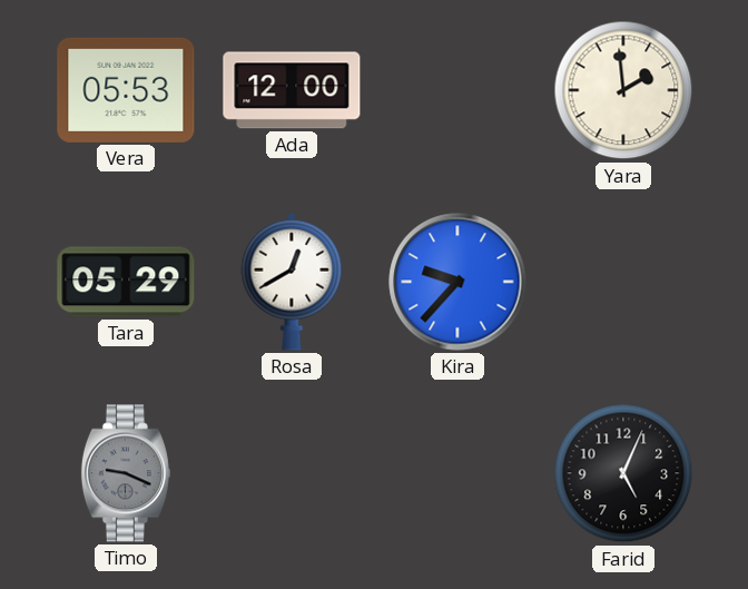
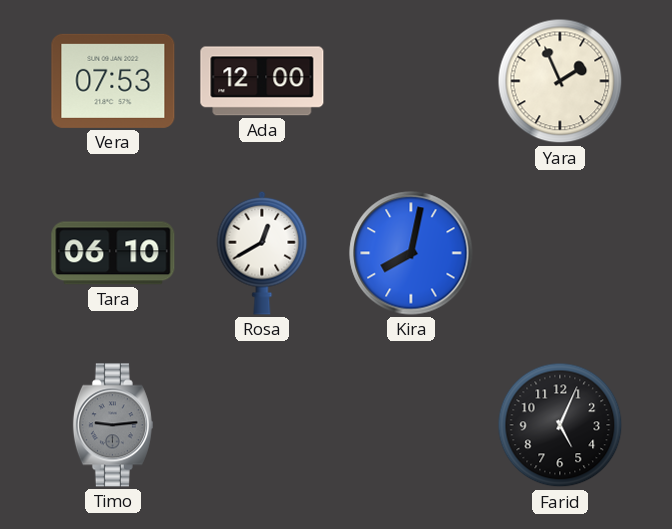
Vera: 05:53 -> 07:53 (113, 81)
Yara: 1:59 -> 1:56 (560, 81)
Tara: 05:29 -> 06:10 (113, 253)
Kira: 9:37 -> 8:02 (411, 253)
Timo: 9:19 -> 9:14 (113, 425)
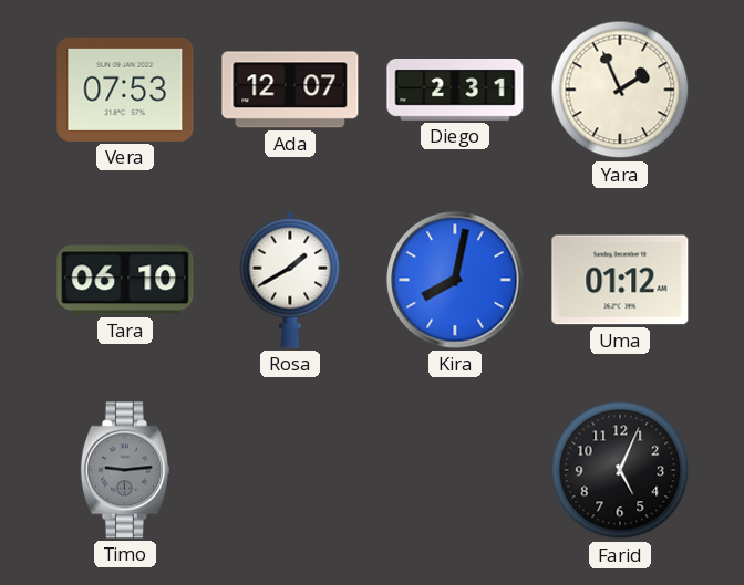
Ada: 12:00 -> 12:07 (290, 90)
Diego: none -> 2:31 (455, 91)
Rosa: 12:40 -> 1:40 (290, 280)
Uma: none -> 01:12 (620, 280)
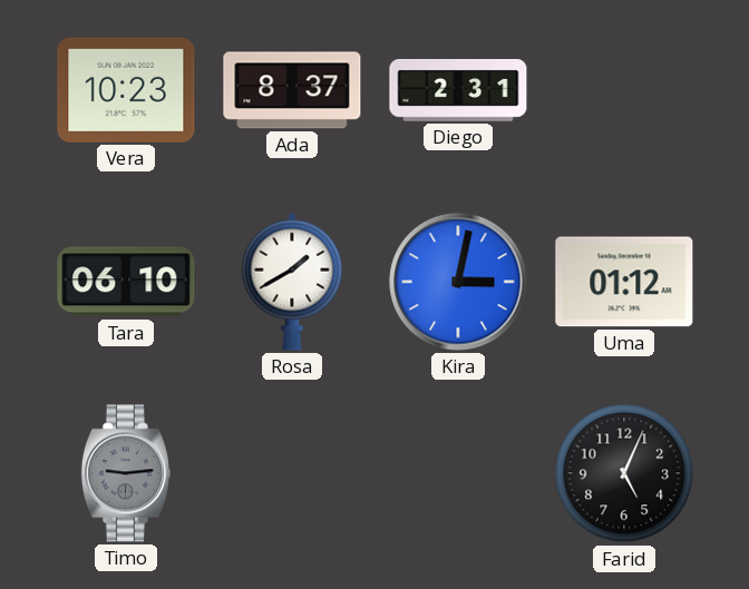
Vera: 07:53 -> 10:23 (126, 90)
Ada: 12:07 -> 8:37 (292, 90)
Yara: 1:56 -> none (620, 90)
Kira: 8:02 -> 3:02 (458, 282)
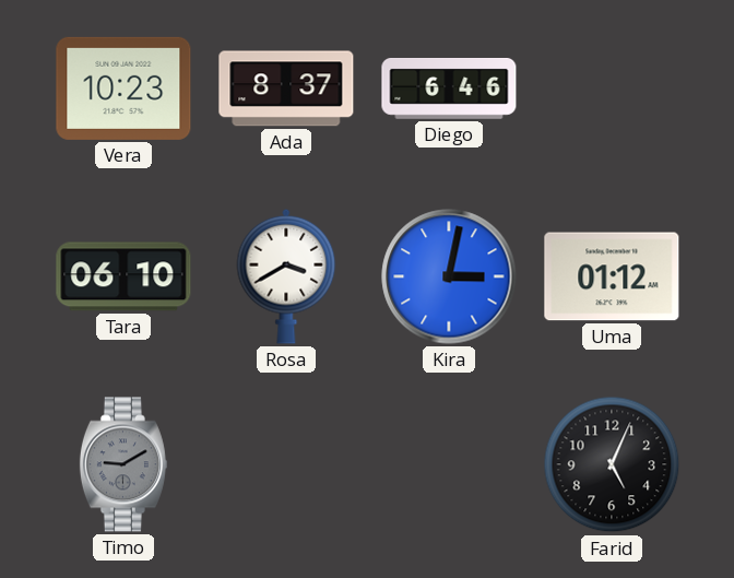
Diego: 2:31 -> 6:46 (449, 90)
Rosa: 1:40 -> 3:40 (286, 276)
Timo: 9:14 -> 9:10 (123, 464)
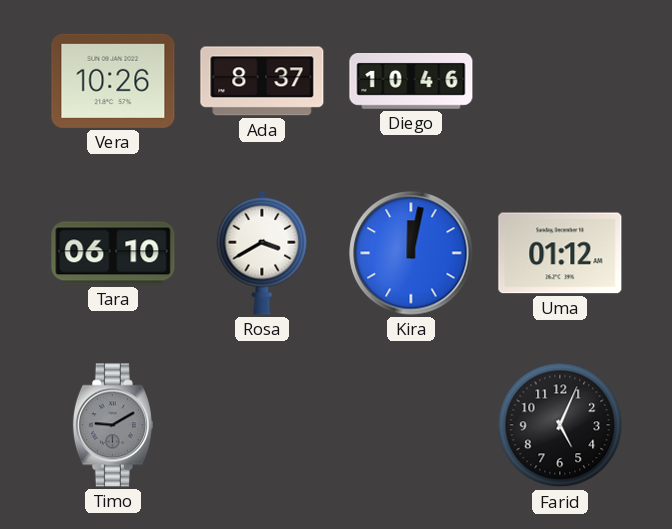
Vera: 10:23 -> 10:26 (113, 81)
Diego: 6:46 -> 10:46 (411, 82)
Kira: 3:02 -> 12:02 (411, 253)
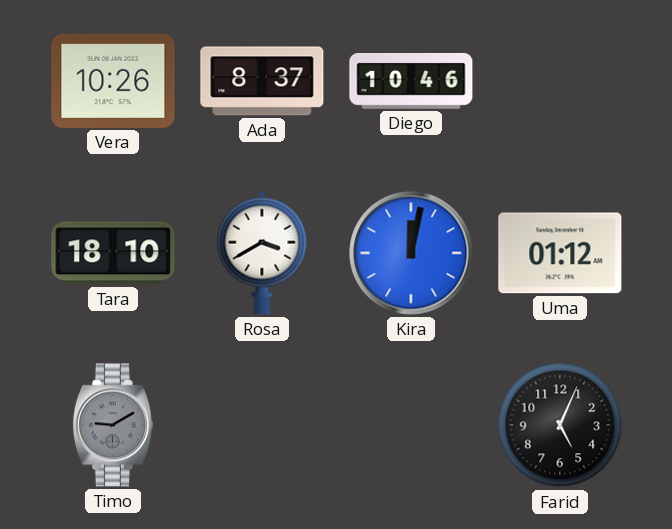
Tara: 06:10 -> 18:10 (113, 253)
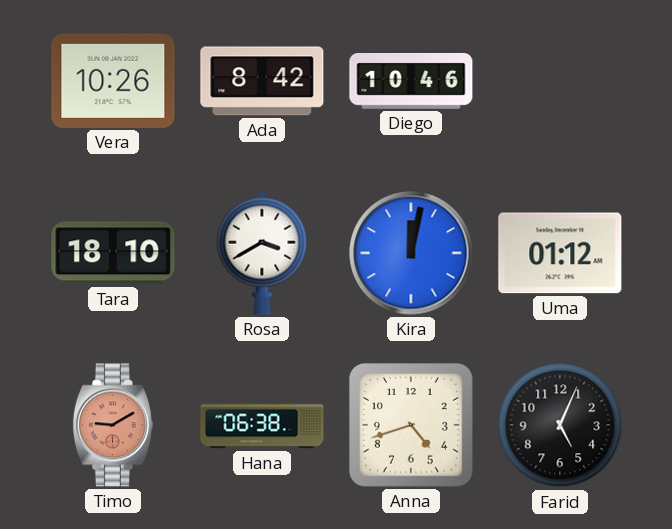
Ada: 8:37 -> 8:42 (262, 81)
Timo dial: grey -> salmon (113, 425)
Hana: none -> 06:38 (262, 425)
Anna: none -> 4:42 (411, 425)
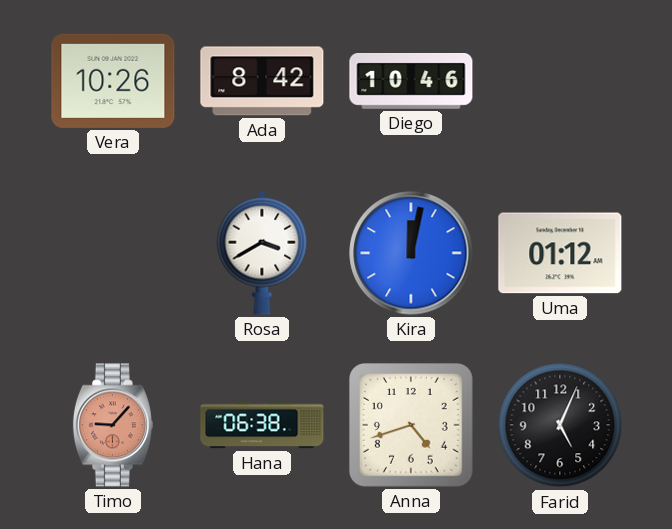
Tara: 18:10 -> none (113, 253)
Timo: 9:10 -> 9:07 (113, 425)
